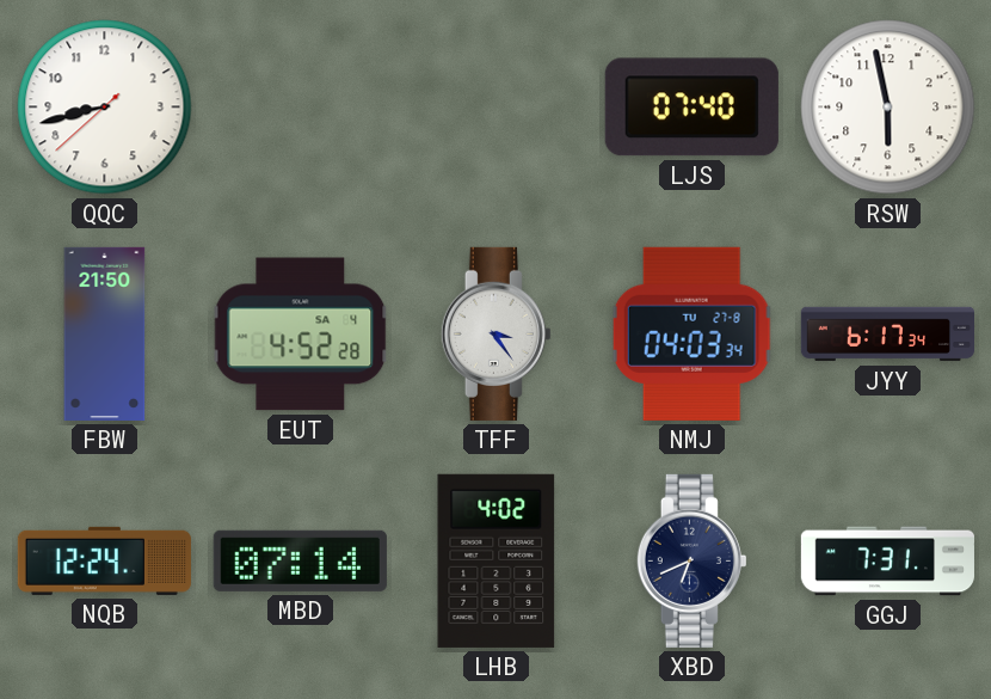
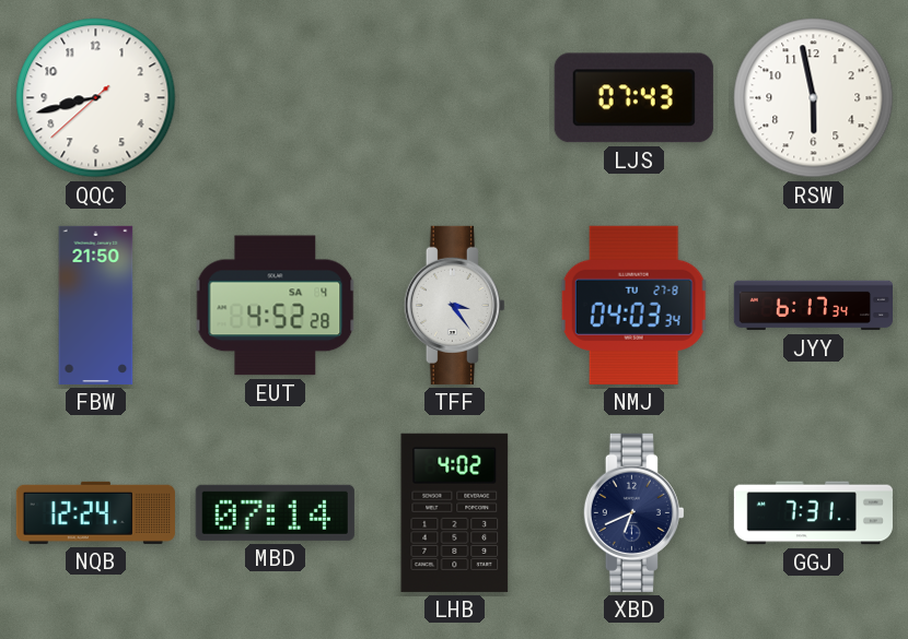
LJS: 07:40 -> 07:43 (633, 98)
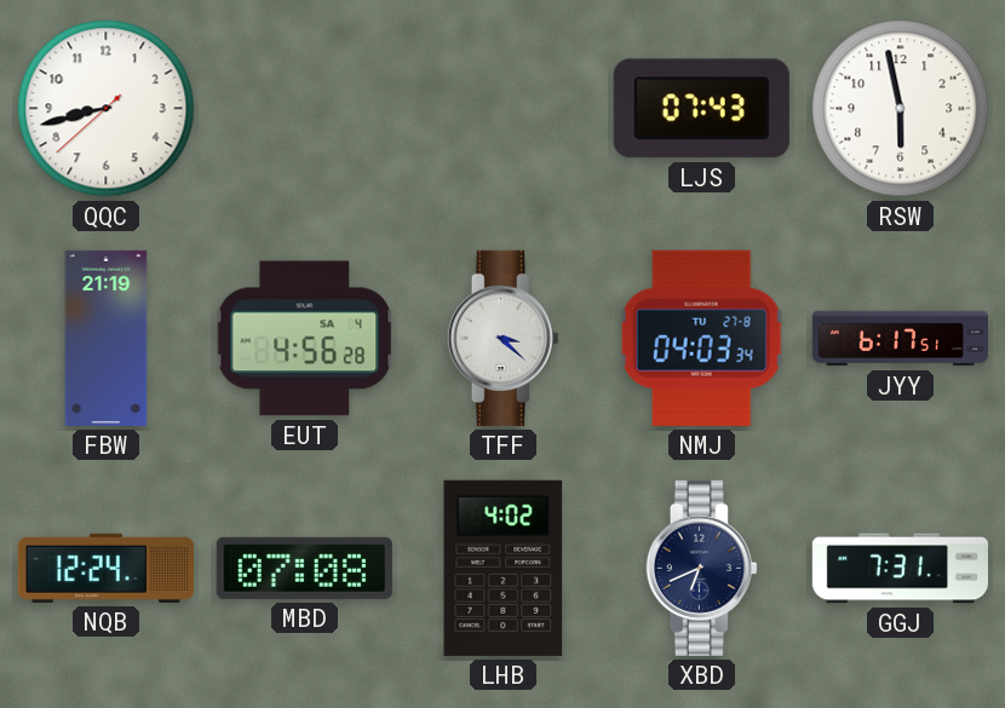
FBW: 21:50 -> 21:19 (107, 338)
EUT: 4:52 -> 4:56 (305, 339)
TFF: 3:24 -> 3:22 (502, 338)
JYY: 6:17:34 -> 6:17:51 (900, 339)
MBD: 07:14 -> 07:08 (304, 568)
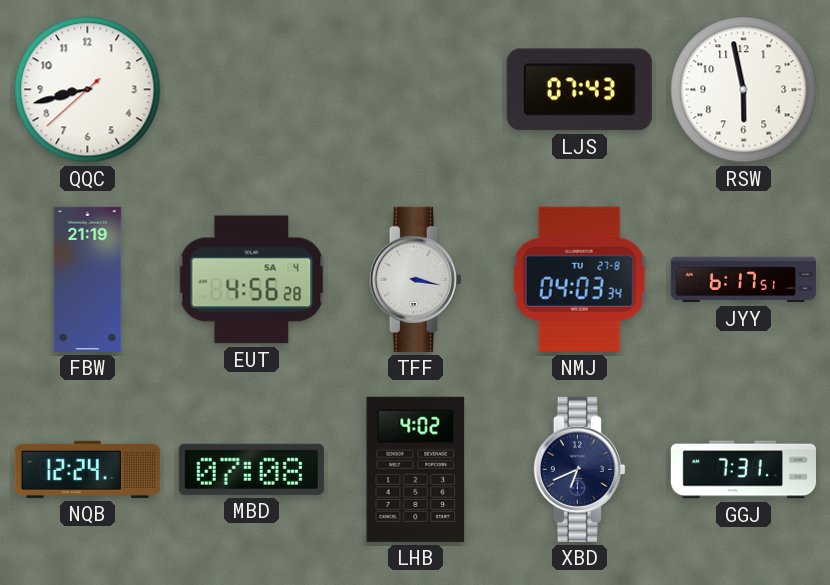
TFF: 3:22 -> 3:17 (415, 279)
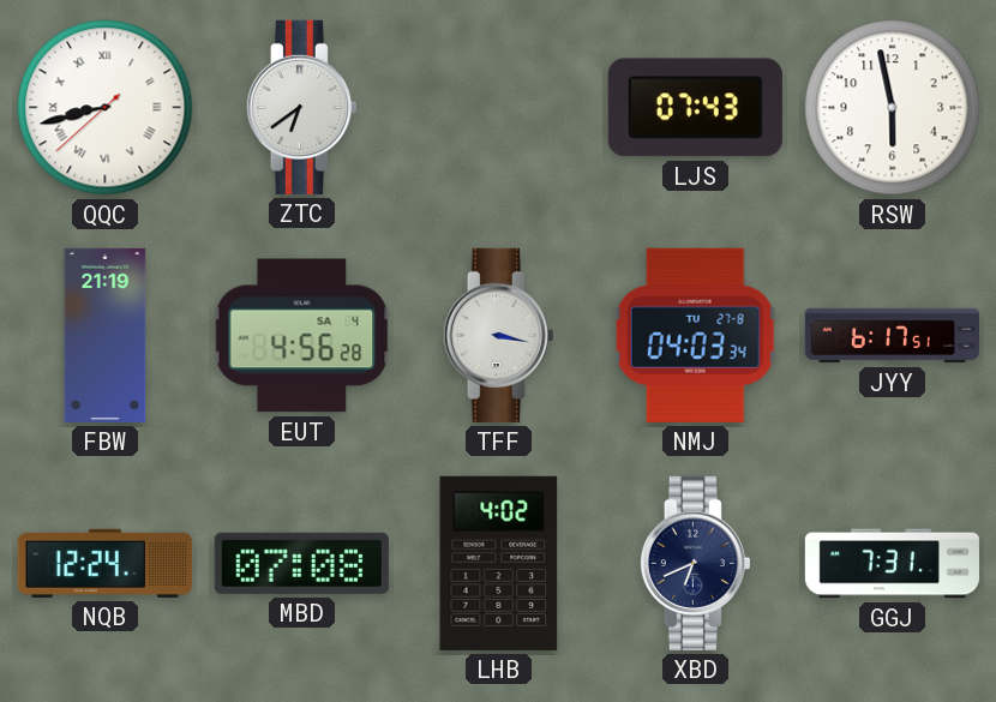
QQC numerals: Arabic -> Roman (106, 108)
ZTC: none -> 6:39 (301, 107)
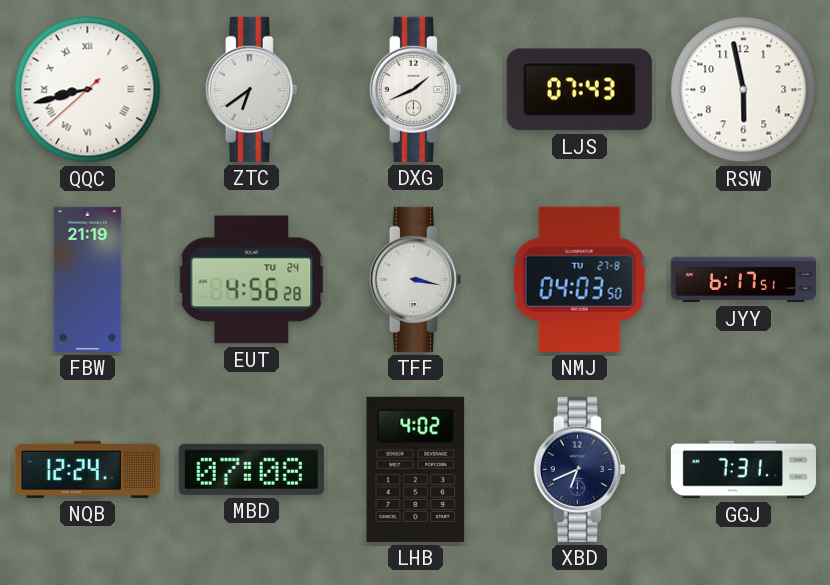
DXG: none -> 1:41 (415, 89)
EUT date: SA 4 -> TU 24 (252, 280)
NMJ: 04:03:34 -> 04:03:50 (579, 279)
